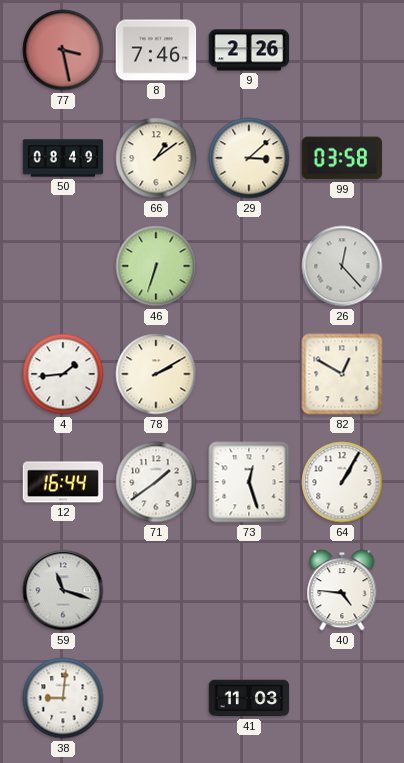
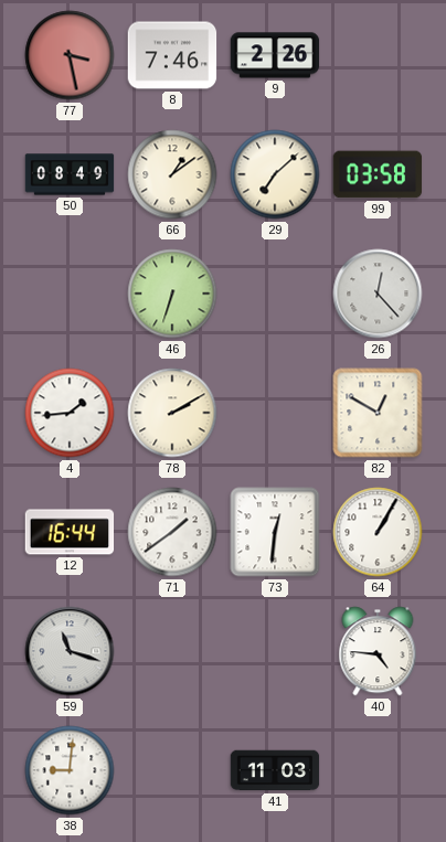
29: 3:08 -> 7:08 (275, 174)
73: 12:27 -> 12:31 (275, 532)
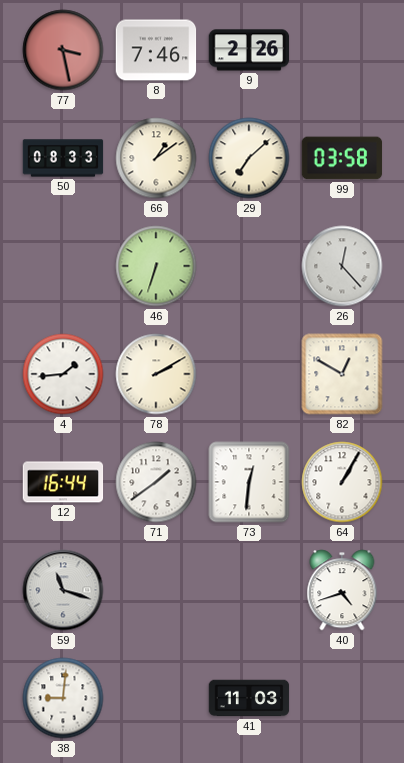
50: 08:49 -> 08:33 (63, 158)
40: 4:46 -> 4:42 (342, 590)
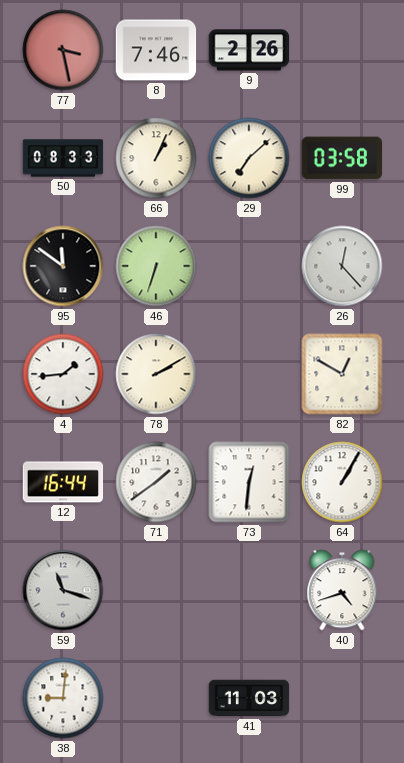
66: 1:09 -> 1:04 (156, 158)
95: none -> 11:51 (63, 266)
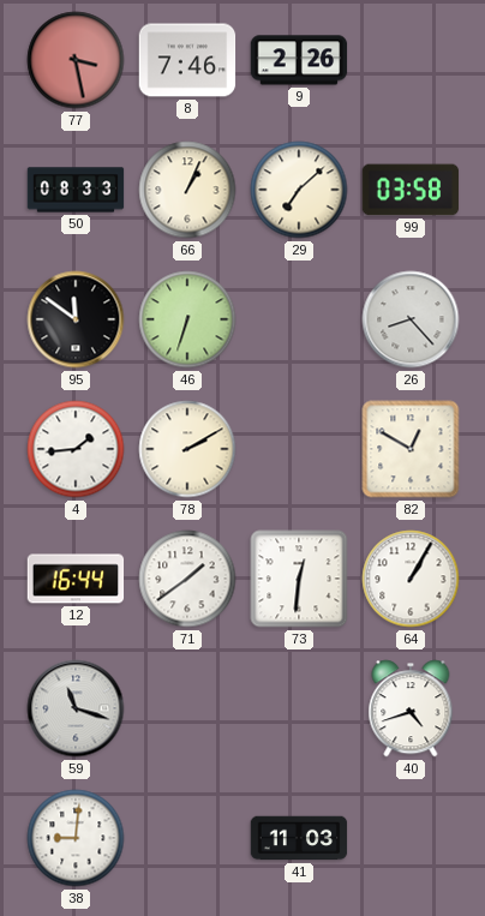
26: 12:23 -> 8:23 (411, 319)
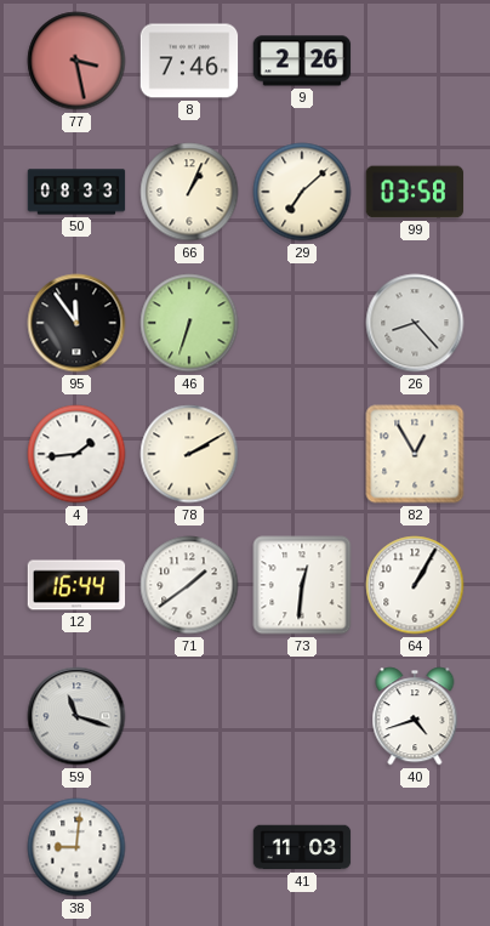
95: 11:51 -> 11:54 (76, 323)
82: 12:50 -> 12:55 (415, 454)
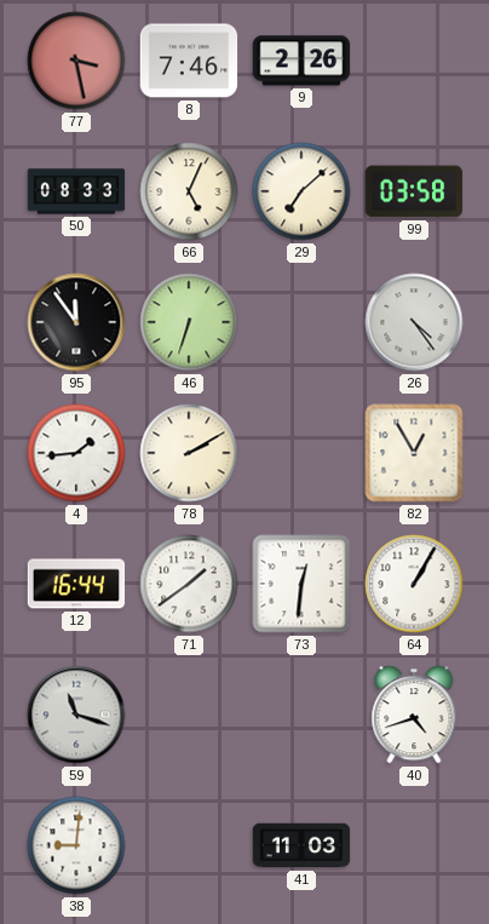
66: 1:04 -> 5:04 (189, 191)
26: 8:23 -> 4:24 (414, 322)
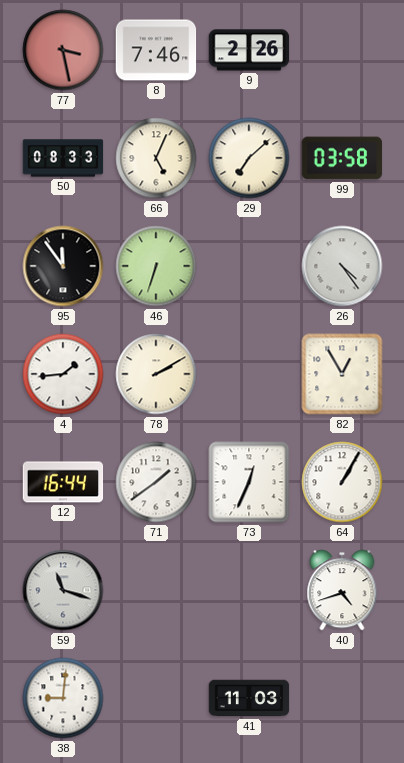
73: 12:31 -> 12:34 (249, 482)
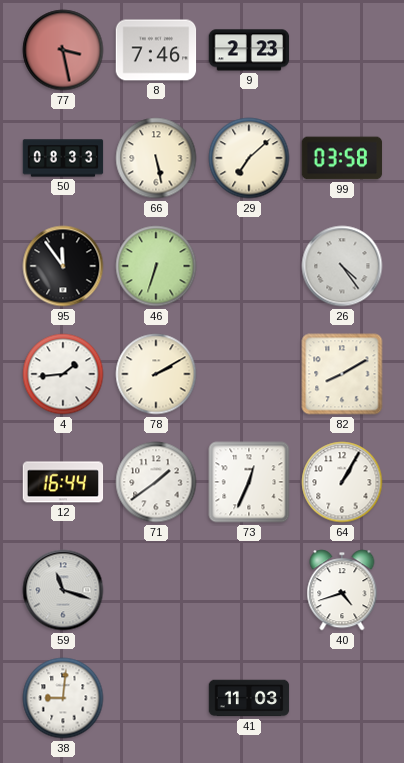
9: 2:26 -> 2:23 (249, 50)
66: 5:04 -> 5:28 (156, 158)
82: 12:55 -> 8:10 (342, 374)
